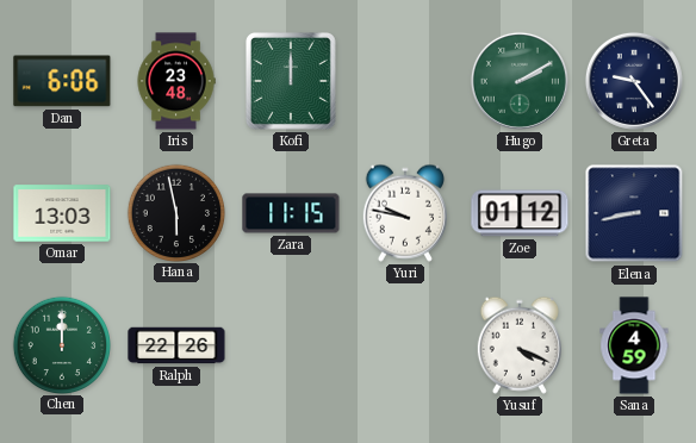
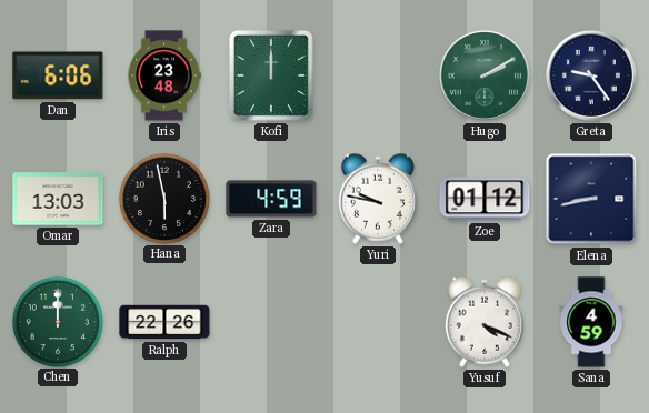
Zara: 11:15 -> 4:59 (271, 199)
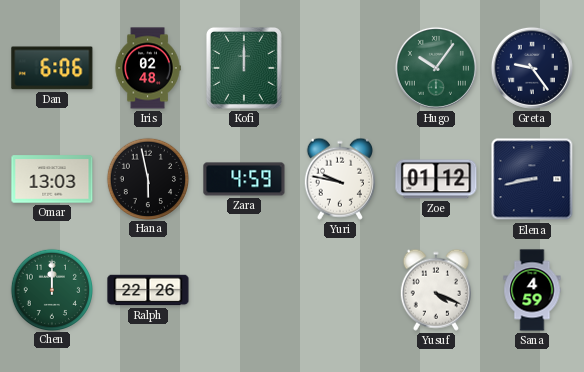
Iris: 23:48 -> 02:48 (148, 68)
Hugo: 2:10 -> 10:06 (436, 68)
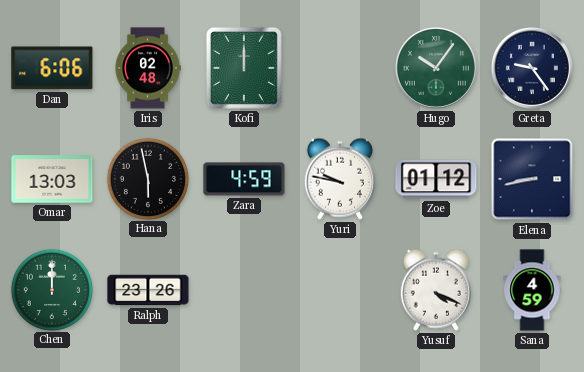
Ralph: 22:26 -> 23:26 (148, 290)
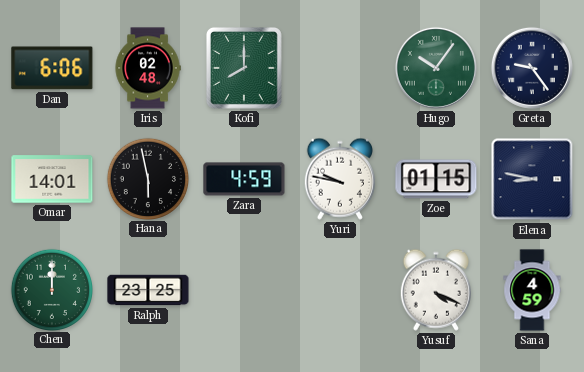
Kofi: 12:00 -> 8:00 (244, 68)
Omar: 13:03 -> 14:01 (52, 179)
Zoe: 01:12 -> 01:15 (436, 179)
Elena: 8:43 -> 8:47 (532, 179)
Ralph: 23:26 -> 23:25 (148, 290)
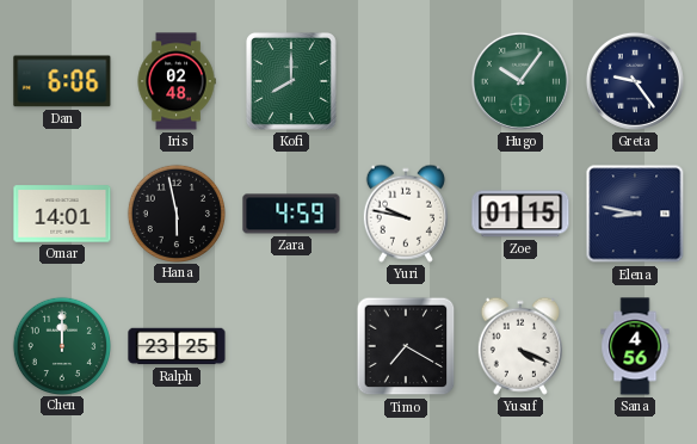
Timo: none -> 7:20 (406, 346)
Sana: 4:59 -> 4:56 (635, 346)
